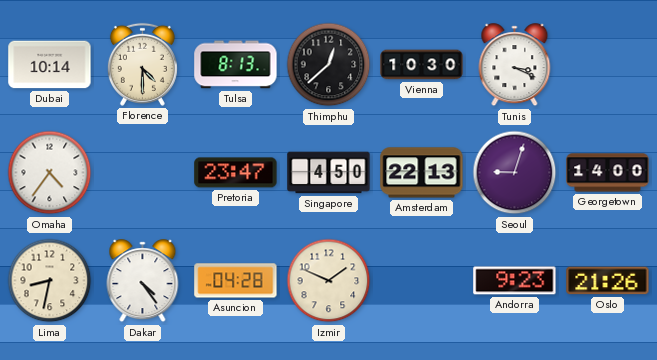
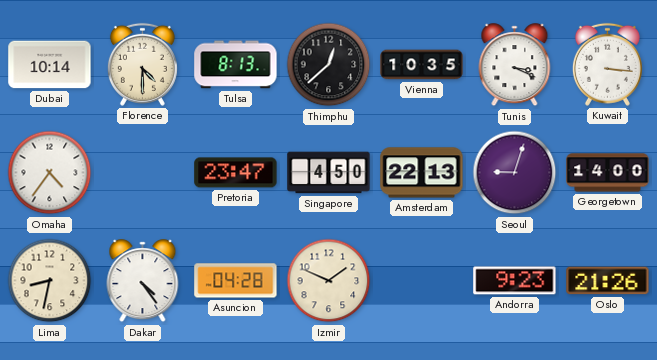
Vienna: 10:30 -> 10:35 (422, 65)
Kuwait: none -> 3:16 (607, 64)
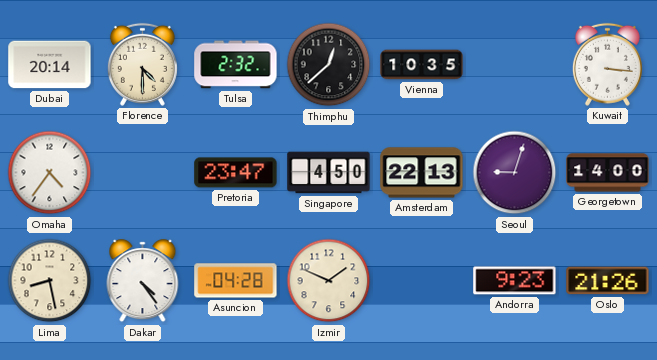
Dubai: 10:14 -> 20:14 (50, 65)
Tulsa: 8:13 -> 2:32 (236, 65)
Tunis: 3:19 -> none (515, 65)
Lima: 8:32 -> 8:28 (50, 281)
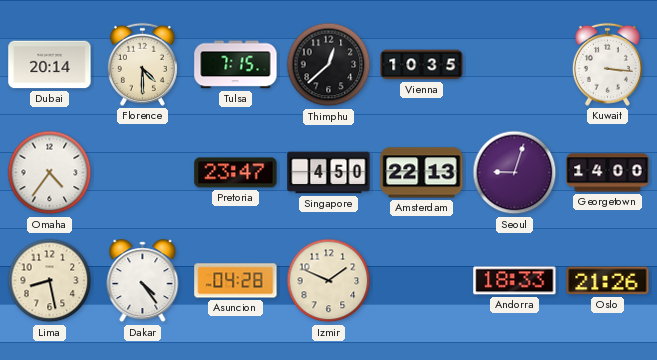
Tulsa: 2:32 -> 7:15 (236, 65)
Andorra: 9:23 -> 18:33 (515, 281)
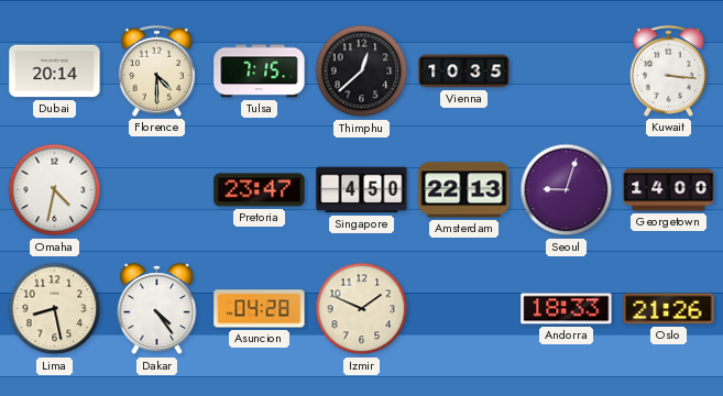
Omaha: 4:36 -> 4:32 (55, 190)
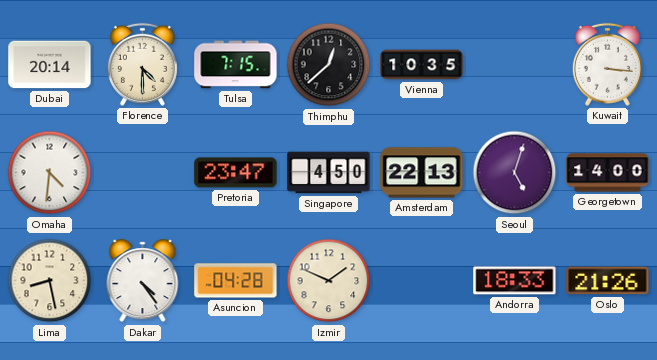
Omaha: 4:32 -> 4:31 (50, 173)
Seoul: 9:03 -> 5:03 (515, 173)
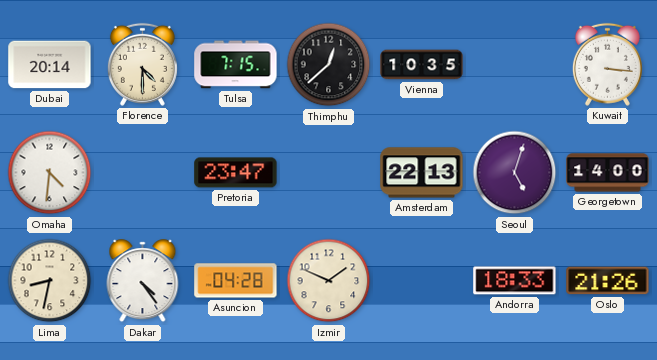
Singapore: 4:50 -> none (329, 173)
Lima: 8:28 -> 8:32 (50, 281)
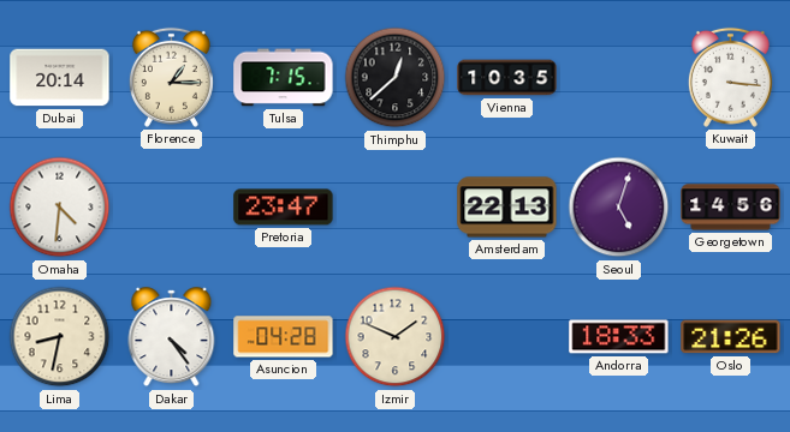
Florence: 4:30 -> 1:15 (171, 77)
Georgetown: 14:00 -> 14:56 (731, 208)
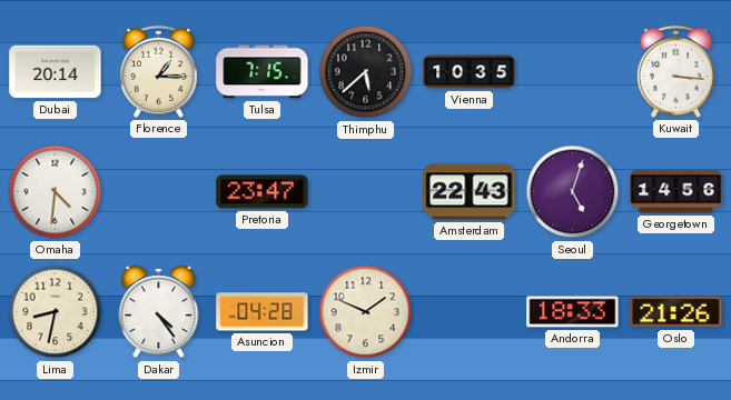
Thimphu: 12:38 -> 5:38 (366, 72)
Amsterdam: 22:13 -> 22:43 (470, 192)
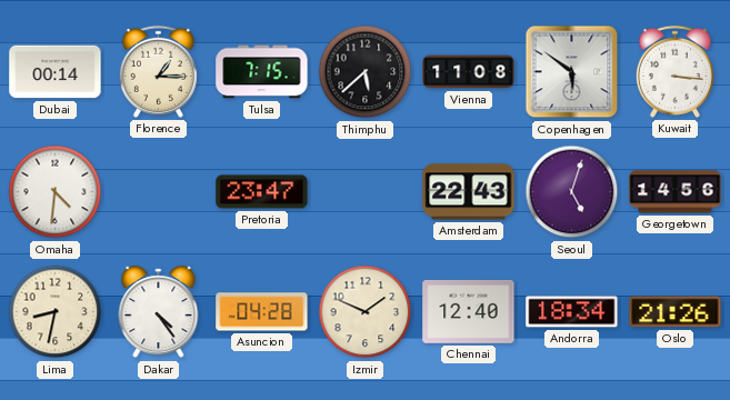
Dubai: 20:14 -> 00:14 (56, 72)
Vienna: 10:35 -> 11:08 (469, 72)
Copenhagen: none -> 5:51 (572, 72)
Chennai: none -> 12:40 (469, 311)
Andorra: 18:33 -> 18:34 (572, 312)
